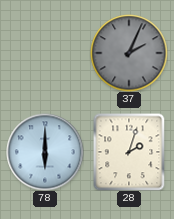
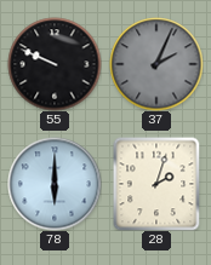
55: none -> 9:49 (55, 64)
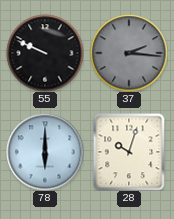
37: 2:04 -> 2:16 (129, 53)
28: 2:03 -> 10:03 (129, 152)
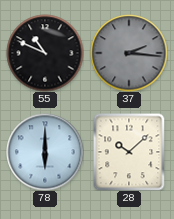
55: 9:49 -> 10:49 (45, 53)
28: 10:03 -> 10:08 (129, 152)
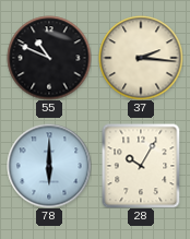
37 dial: grey -> cream (141, 58)
28: 10:08 -> 10:05 (141, 166)
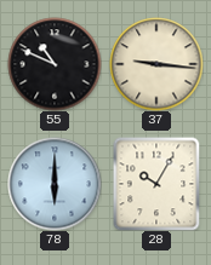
37: 2:16 -> 9:16 (156, 64)
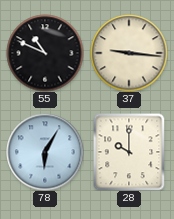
78: 6:00 -> 6:05 (45, 152)
28: 10:05 -> 10:00 (129, 152)
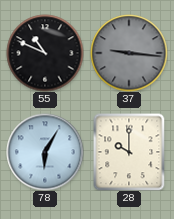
37 dial: cream -> grey (129, 53)
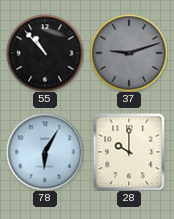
55: 10:49 -> 10:53 (45, 53)
37: 9:16 -> 9:12 (129, 53)
